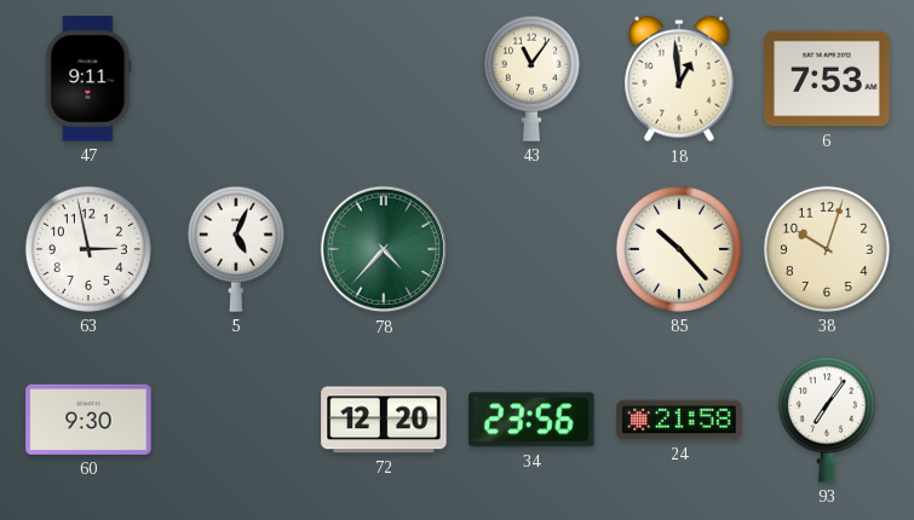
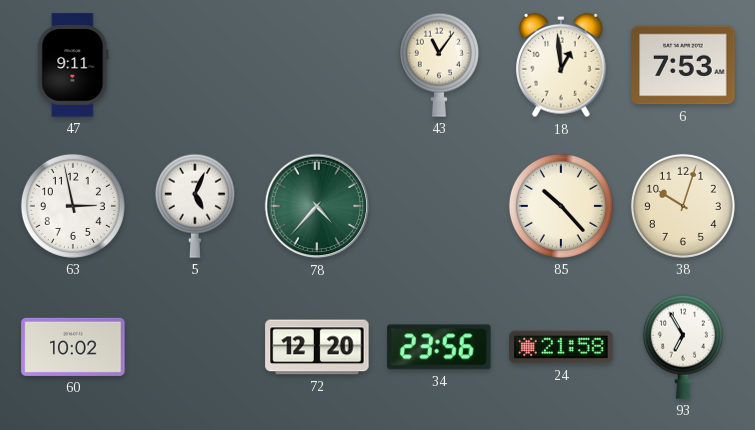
60: 9:30 -> 10:02 (73, 347)
93: 7:06 -> 6:55 (683, 347)
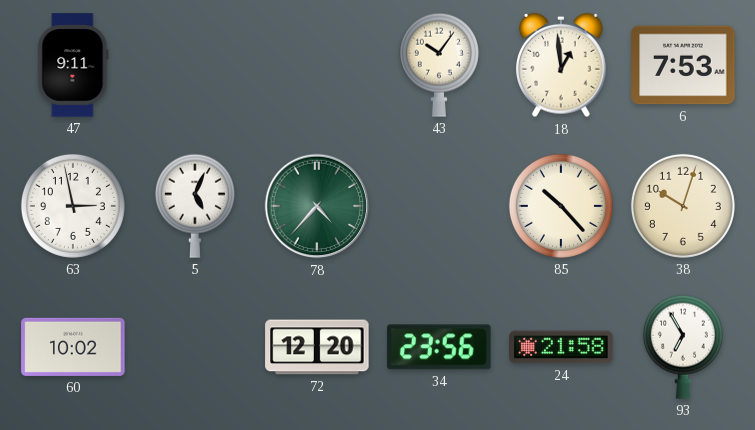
43: 11:06 -> 10:06 (439, 65)
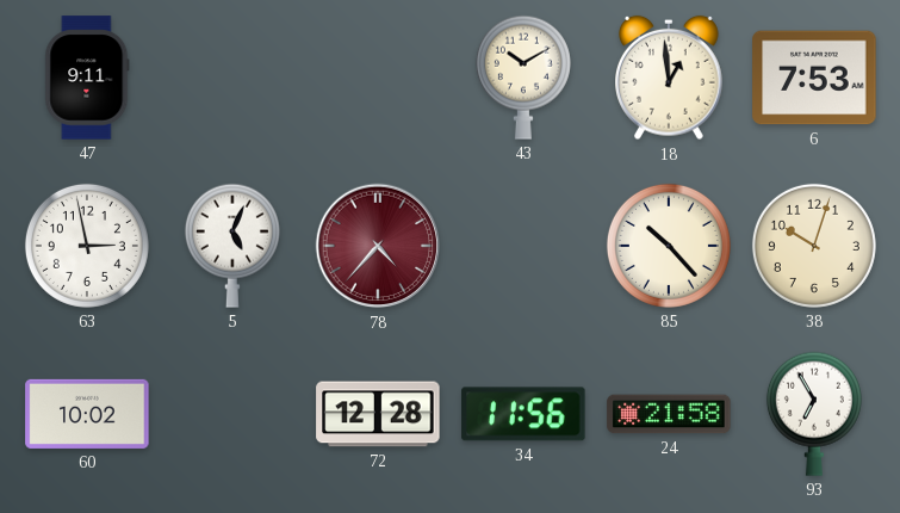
43: 10:06 -> 10:10 (523, 78)
78 dial: green -> burgundy (378, 246)
72: 12:20 -> 12:28 (378, 414)
34: 23:56 -> 11:56 (523, 414)
